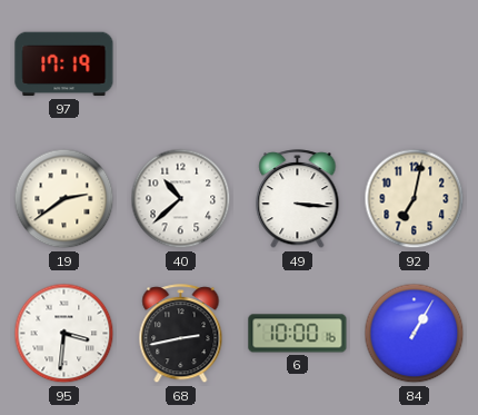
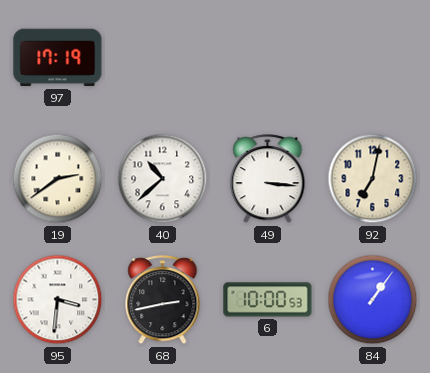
6: 10:00:16 -> 10:00:53 (268, 300)
84: 1:05 -> 1:06 (373, 300)
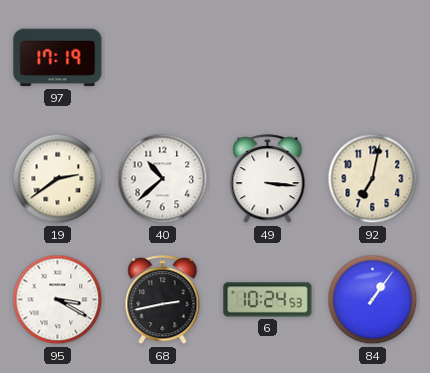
95: 3:31 -> 3:20 (58, 300)
6: 10:00 -> 10:24 (268, 300)
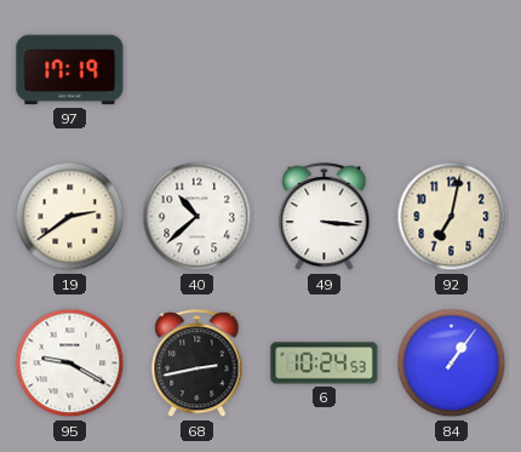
95: 3:20 -> 9:20 (70, 364)
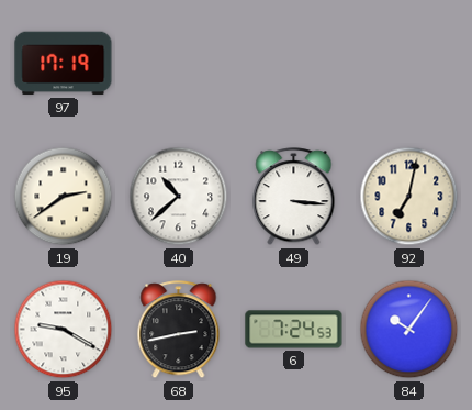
6: 10:24 -> 7:24 (294, 330)
84: 1:06 -> 10:06 (409, 330)
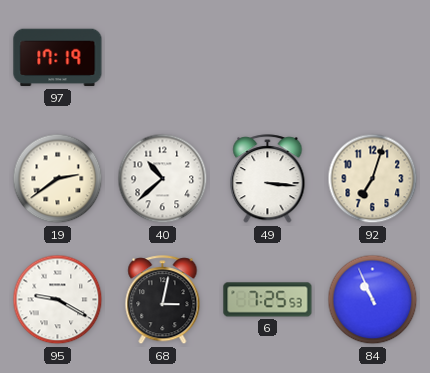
92: 7:02 -> 7:03 (373, 179)
68: 2:43 -> 3:02 (163, 300)
6: 7:24 -> 7:25 (268, 300)
84: 10:06 -> 10:56 (373, 300)
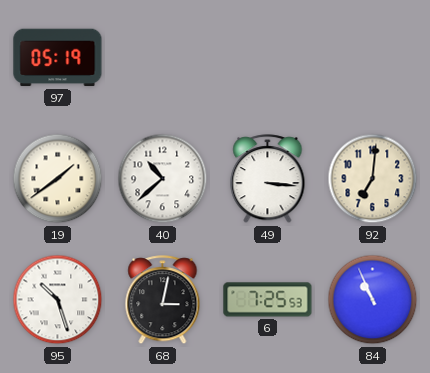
97: 17:19 -> 05:19 (58, 58)
19: 2:39 -> 1:39 (58, 179)
92: 7:03 -> 7:01 (373, 179)
95: 9:20 -> 10:27 (58, 300)
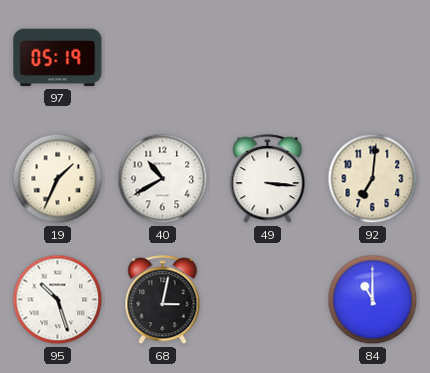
19: 1:39 -> 1:34 (58, 179)
40: 10:38 -> 10:40 (163, 179)
6: 7:25 -> none (268, 300)
84: 10:56 -> 11:00 (373, 300)
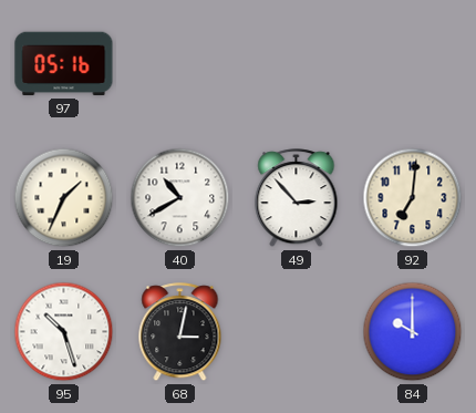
97: 05:19 -> 05:16 (64, 64)
49: 3:16 -> 2:53 (297, 198)
84: 11:00 -> 10:00 (413, 332)
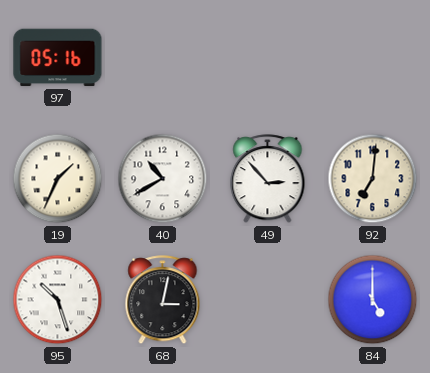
84: 10:00 -> 5:00 (373, 300)
